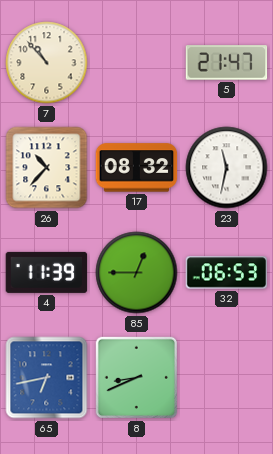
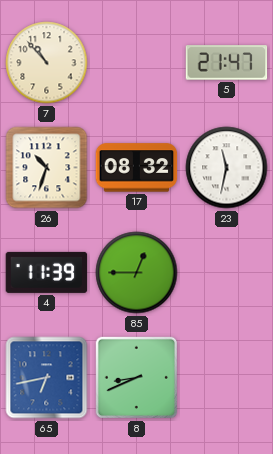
26: 10:37 -> 10:33 (47, 168)
32: 06:53 -> none (227, 273)
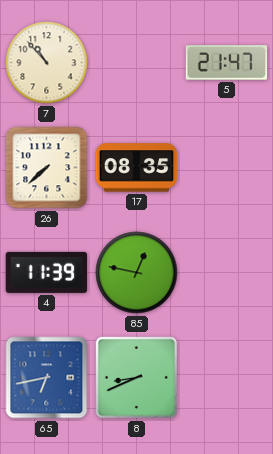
26: 10:33 -> 7:38 (47, 168)
17: 08:32 -> 08:35 (137, 168)
23: 11:32 -> none (227, 168)
85: 12:45 -> 12:47 (137, 273)
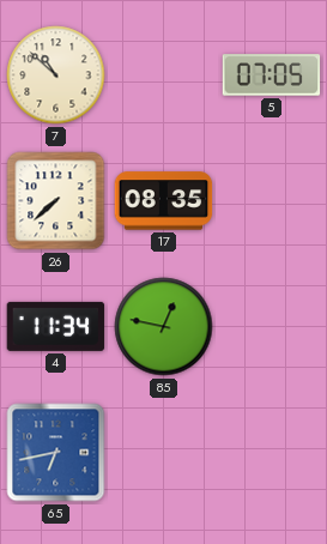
7: 10:53 -> 10:52 (56, 75)
5: 21:47 -> 07:05 (272, 75)
4: 11:39 -> 11:34 (56, 326)
8: 8:41 -> none (137, 378)
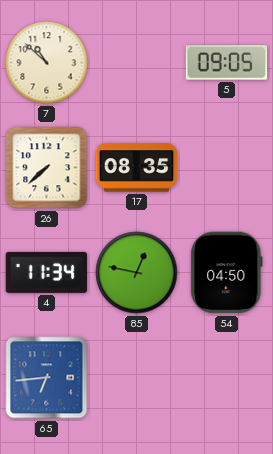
5: 07:05 -> 09:05 (227, 63)
54: none -> 04:50 (227, 273)
65: 6:43 -> 6:44 (47, 378)
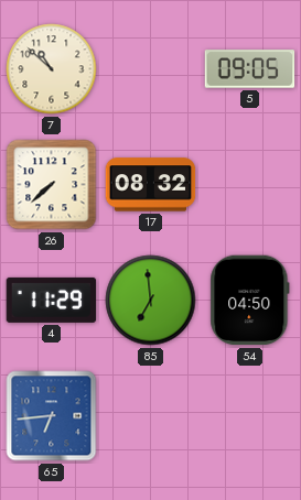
17: 08:35 -> 08:32 (151, 185)
4: 11:34 -> 11:29 (52, 300)
85: 12:47 -> 6:59 (151, 301)
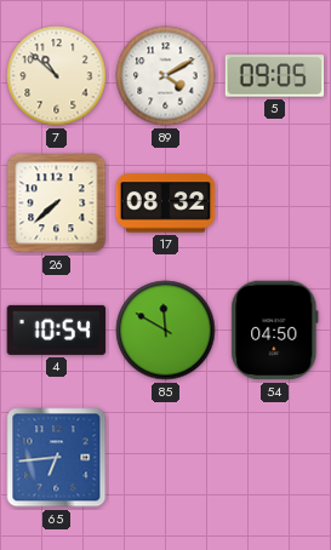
89: none -> 4:10 (166, 76)
4: 11:29 -> 10:54 (57, 330)
85: 6:59 -> 11:50 (166, 331)
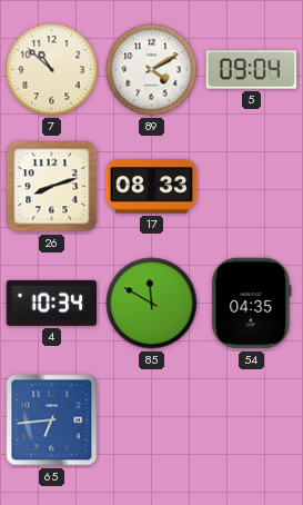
5: 09:05 -> 09:04 (252, 70)
26: 7:38 -> 8:12 (52, 187)
17: 08:32 -> 08:33 (152, 187)
4: 10:54 -> 10:34 (52, 303)
54: 04:50 -> 04:35 (252, 304)
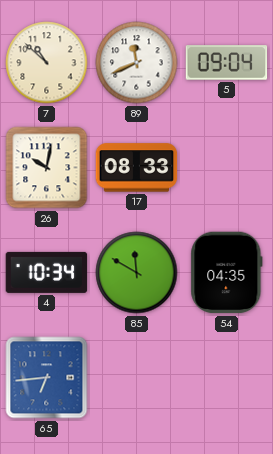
89: 4:10 -> 11:41 (137, 63)
26: 8:12 -> 10:02 (47, 168)
